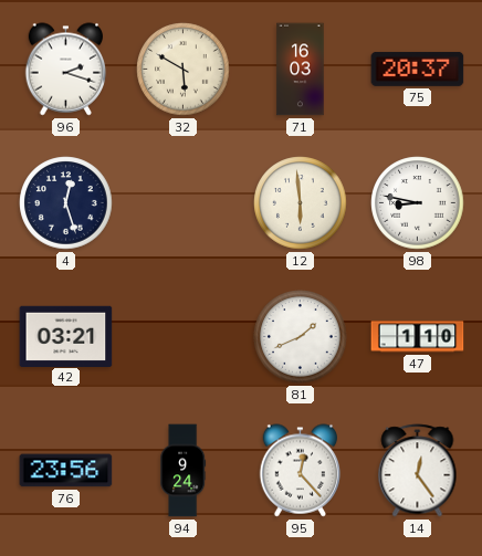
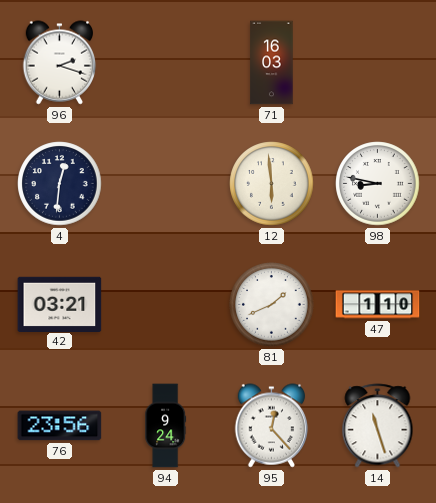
32: 5:50 -> none (184, 70)
75: 20:37 -> none (418, 69)
4: 12:27 -> 12:31 (60, 184)
14: 12:24 -> 11:27 (378, 426)
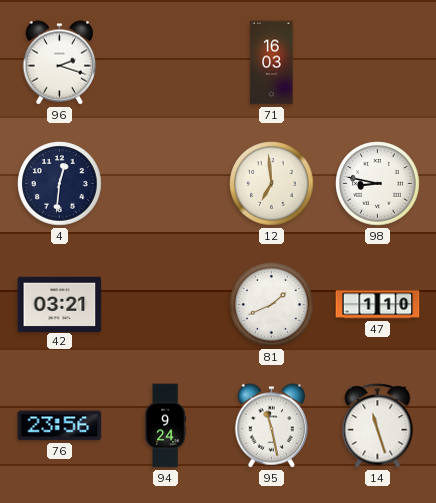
12: 5:59 -> 6:59 (272, 184)
95: 12:23 -> 11:28 (272, 426)
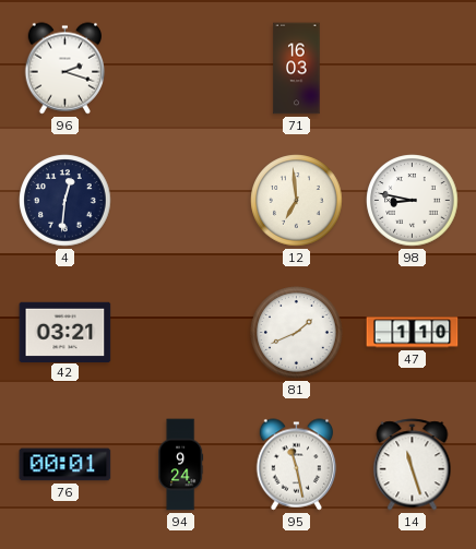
76: 23:56 -> 00:01 (66, 465)
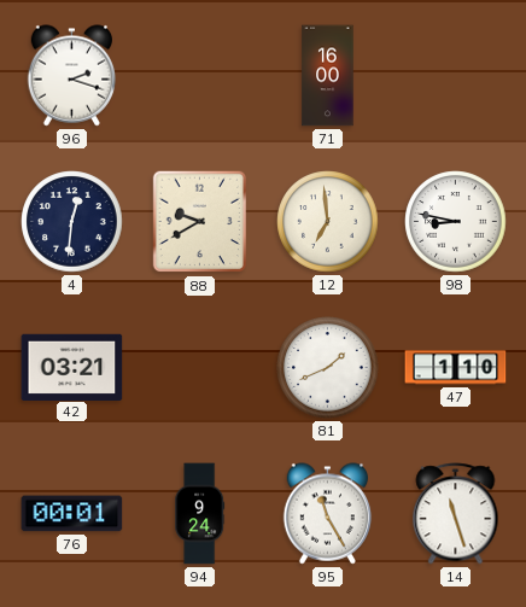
71: 16:03 -> 16:00 (328, 76)
88: none -> 9:40 (200, 222)
95: 11:28 -> 11:25 (328, 514)
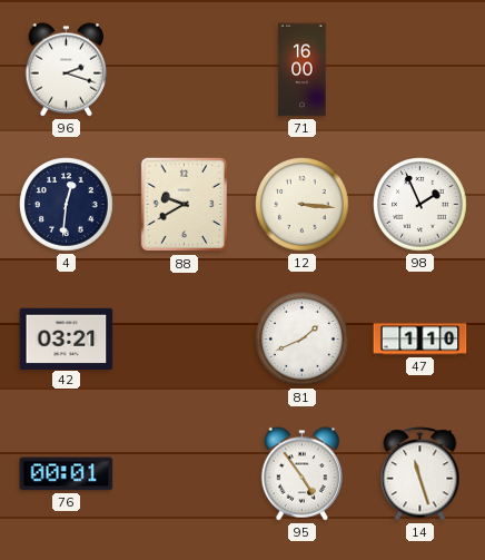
12: 6:59 -> 3:16 (303, 205)
98: 8:47 -> 1:56 (420, 205)
94: 9:24 -> none (200, 514)
95: 11:25 -> 4:54 (303, 474)
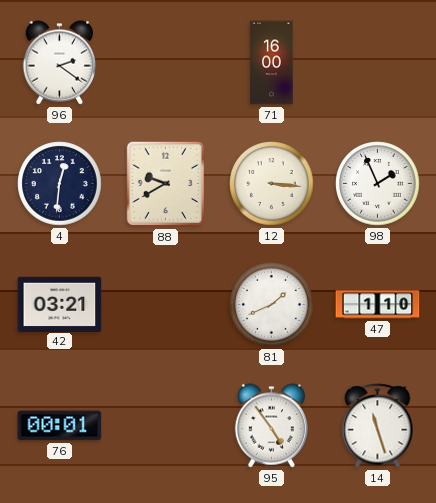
96: 2:18 -> 2:21 (60, 63)
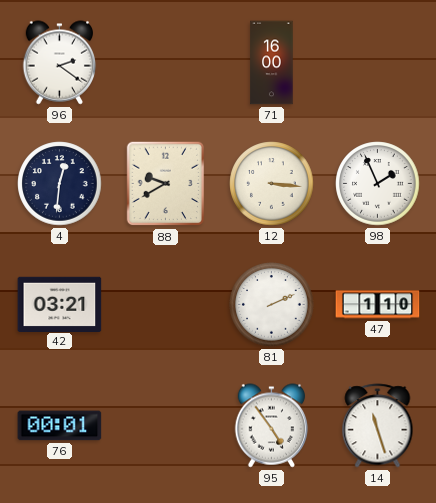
81: 1:41 -> 2:11 (272, 305)
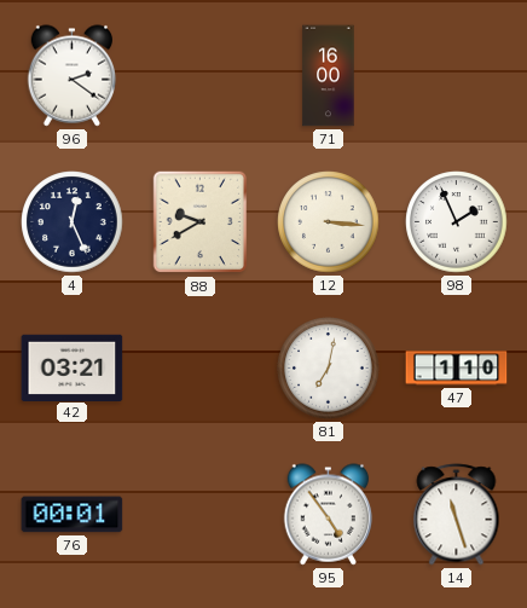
4: 12:31 -> 12:26 (73, 222)
81: 2:11 -> 7:02 (329, 369)
